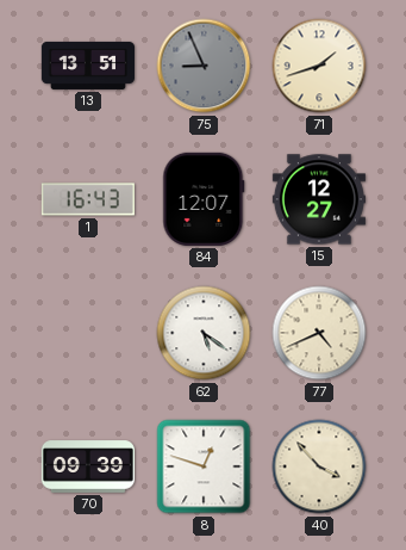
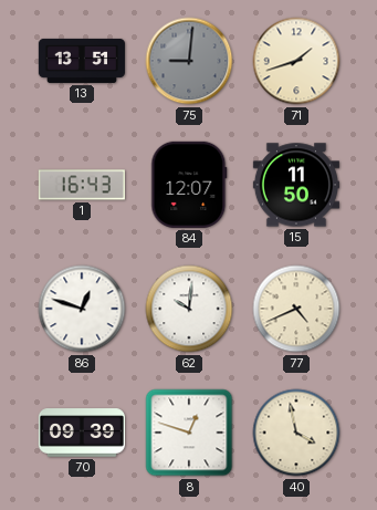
75: 8:56 -> 9:01 (189, 61)
15: 12:27 -> 11:50 (296, 185)
86: none -> 12:48 (82, 309)
62: 5:21 -> 10:01 (189, 309)
40: 3:53 -> 3:58 (296, 433)
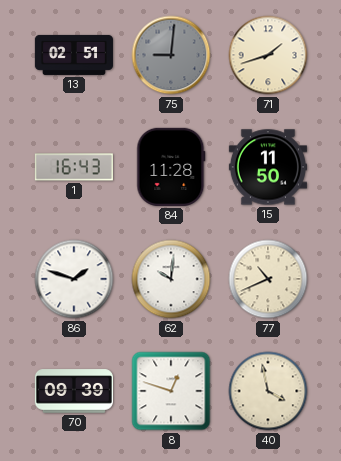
13: 13:51 -> 02:51 (74, 55)
84: 12:07 -> 11:28 (171, 167)
86: 12:48 -> 1:48 (74, 279)
77: 4:41 -> 10:41 (268, 279)
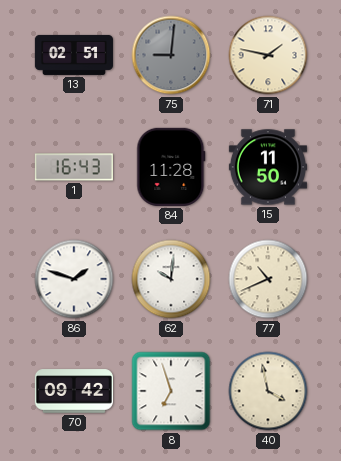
71: 1:42 -> 1:47 (268, 55)
70: 09:39 -> 09:42 (74, 391)
8: 12:48 -> 6:57 (171, 391)
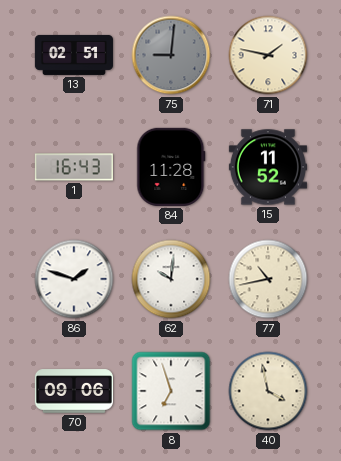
15: 11:50 -> 11:52 (268, 167)
77: 10:41 -> 10:43 (268, 279)
70: 09:42 -> 09:06 (74, 391)
